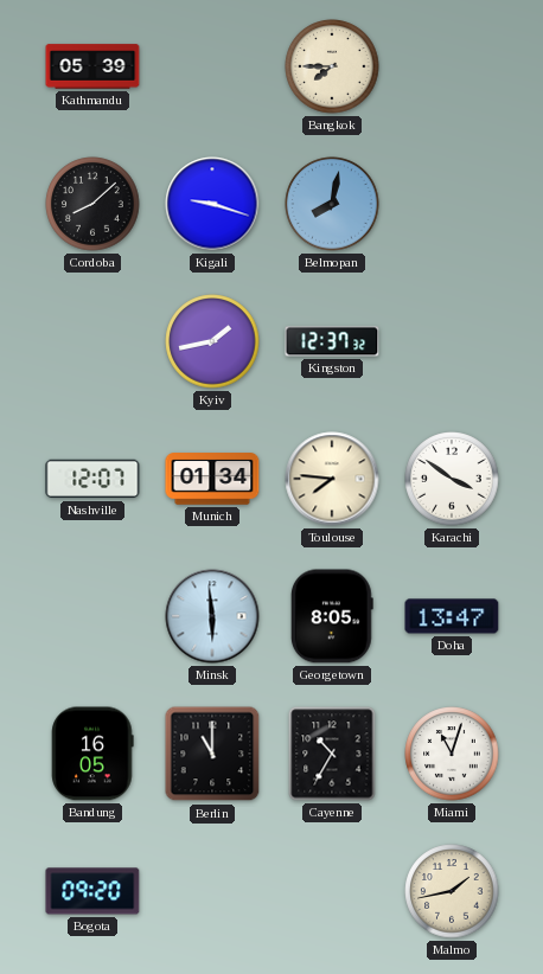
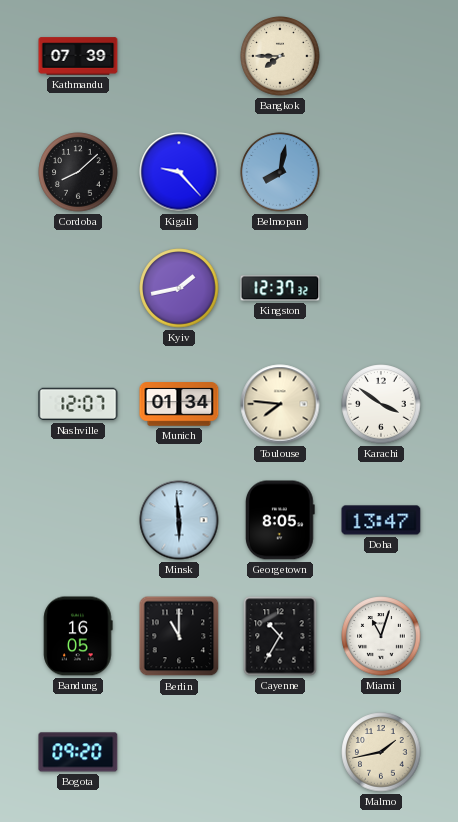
Kathmandu: 05:39 -> 07:39 (78, 56)
Kigali: 9:18 -> 9:23 (179, 172)
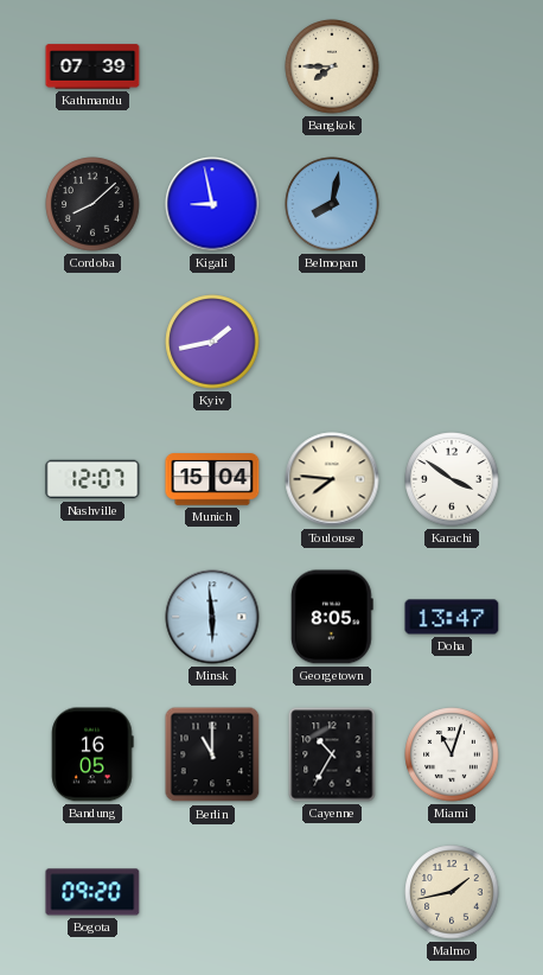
Kigali: 9:23 -> 8:58 (212, 204)
Kingston: 12:37 -> none (280, 288)
Munich: 01:34 -> 15:04 (212, 479)
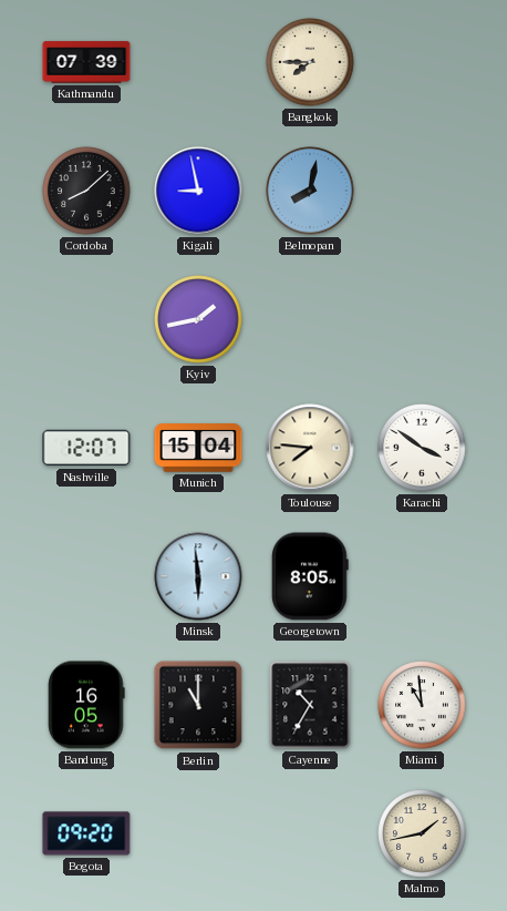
Doha: 13:47 -> none (452, 617)
Miami: 11:03 -> 10:59 (422, 705)
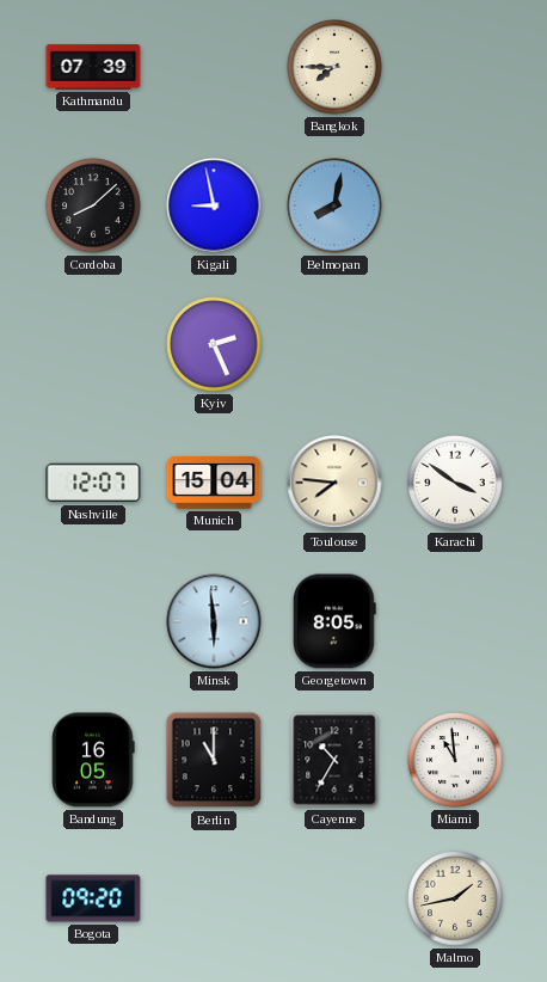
Kyiv: 1:43 -> 2:26 (214, 344)
